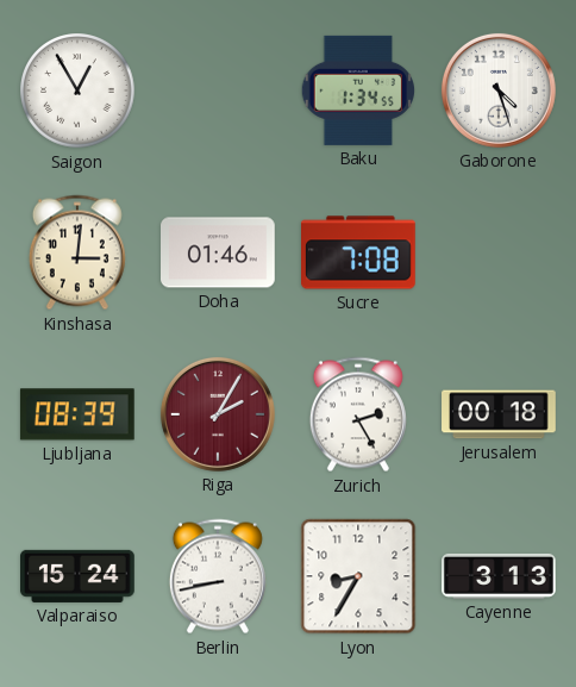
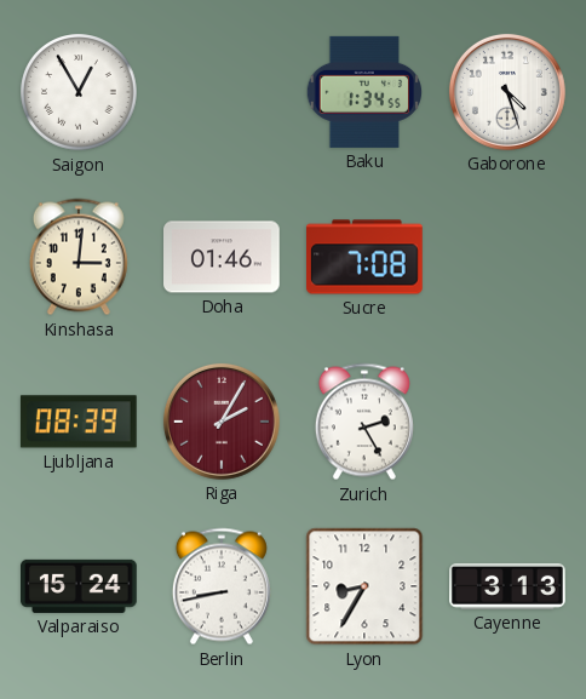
Jerusalem: 00:18 -> none (499, 414)
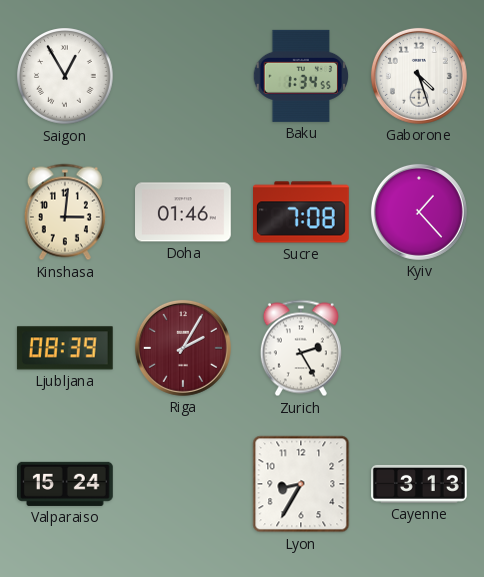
Kyiv: none -> 1:23 (419, 212)
Berlin: 8:43 -> none (222, 586)
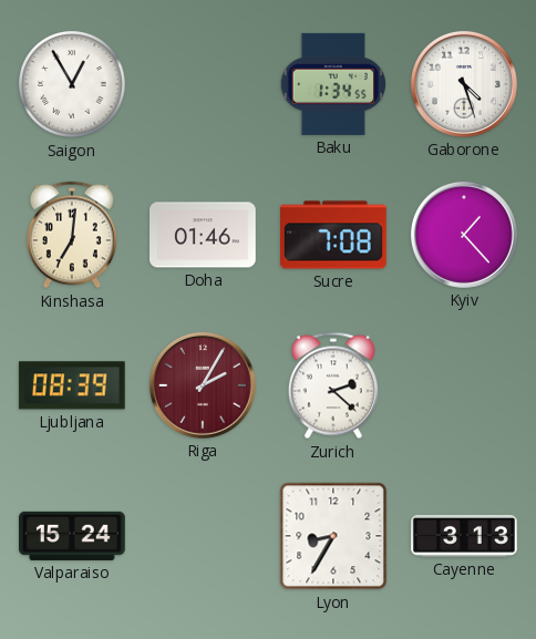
Kinshasa: 3:01 -> 7:01 (72, 235)
Zurich: 2:25 -> 2:22 (333, 385)
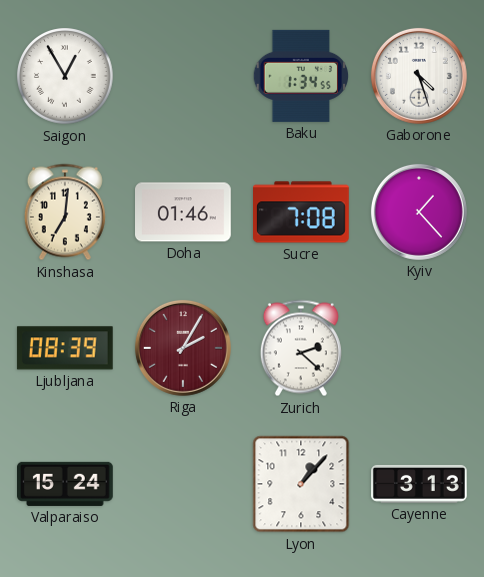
Lyon: 8:35 -> 1:07 (301, 484)
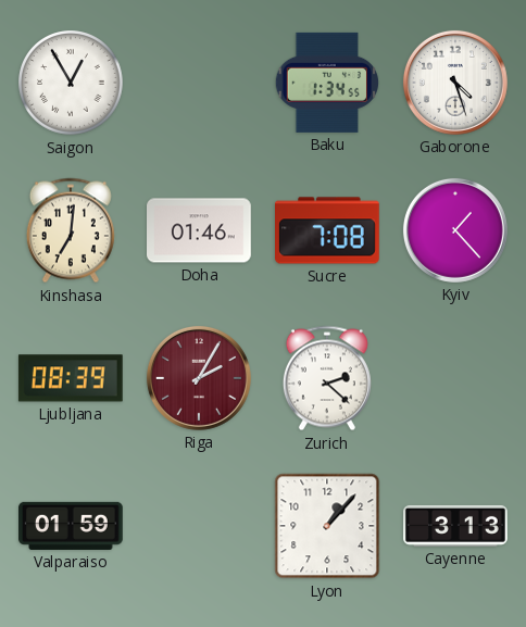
Valparaiso: 15:24 -> 01:59 (72, 526)
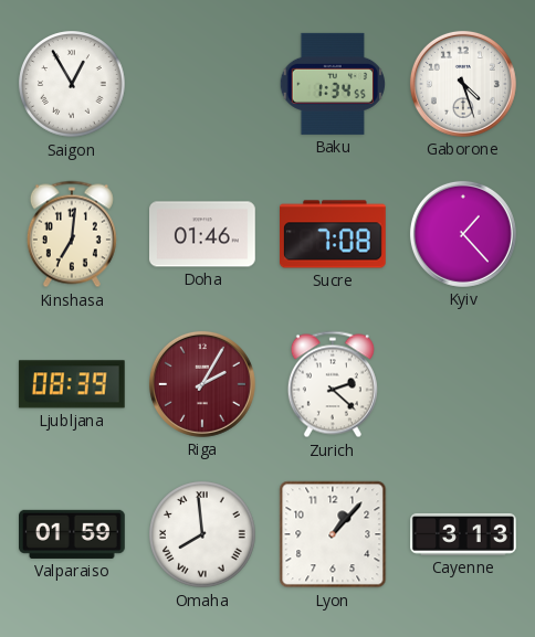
Omaha: none -> 7:59 (202, 534)
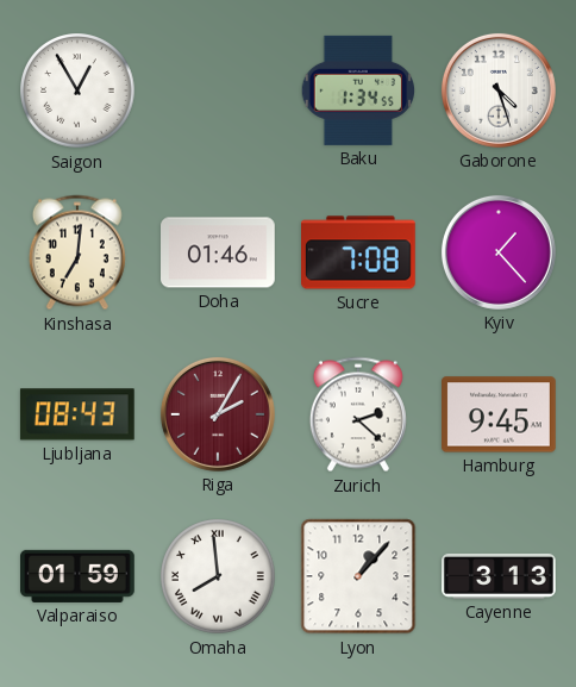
Ljubljana: 08:39 -> 08:43 (77, 414)
Hamburg: none -> 9:45 (500, 414)
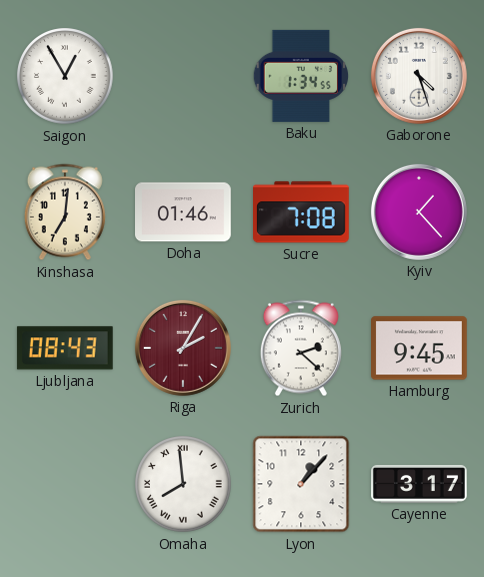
Valparaiso: 01:59 -> none (79, 576)
Cayenne: 3:13 -> 3:17 (419, 484)
